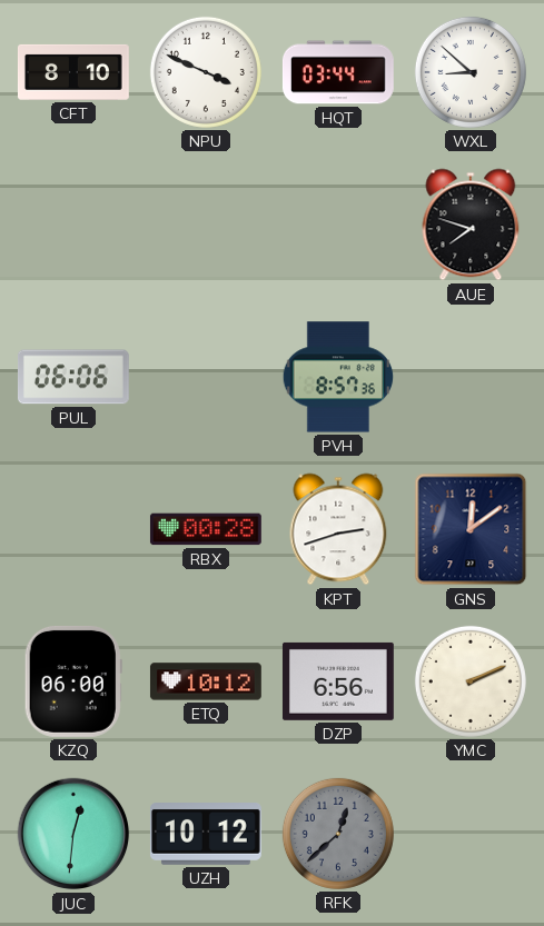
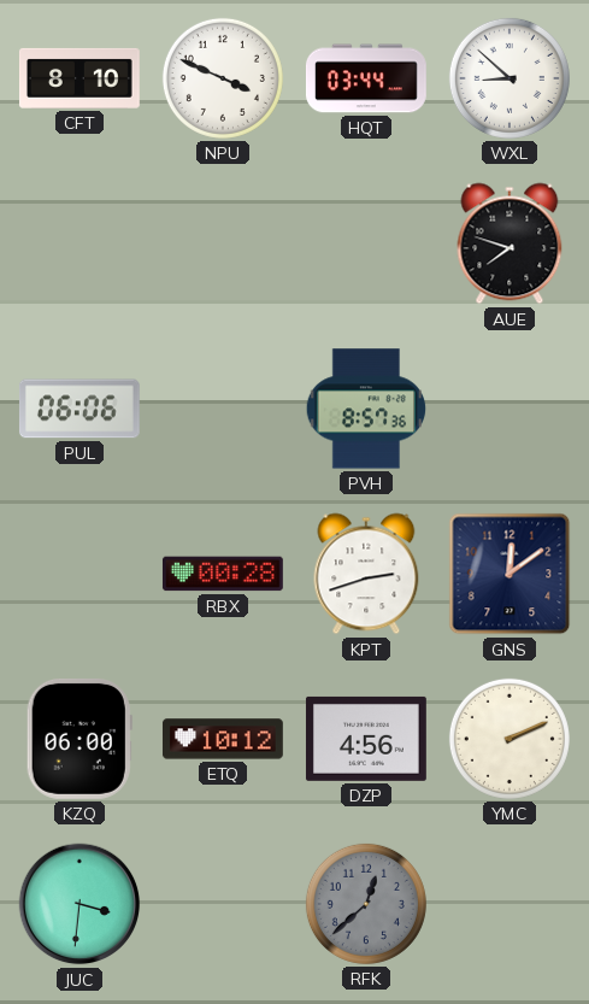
DZP: 6:56 -> 4:56 (366, 739)
JUC: 12:31 -> 3:31 (79, 904)
UZH: 10:12 -> none (206, 835)
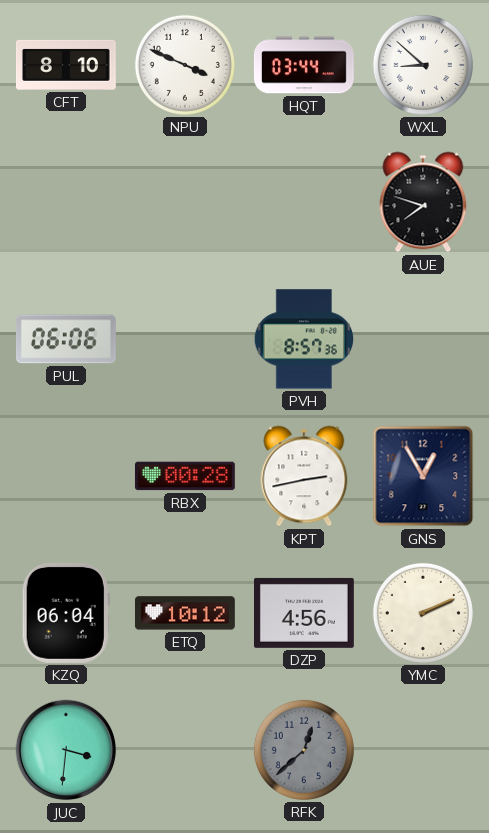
KPT: 2:42 -> 2:43 (304, 476)
GNS: 12:09 -> 12:55 (423, 476)
KZQ: 06:00 -> 06:04 (66, 613)
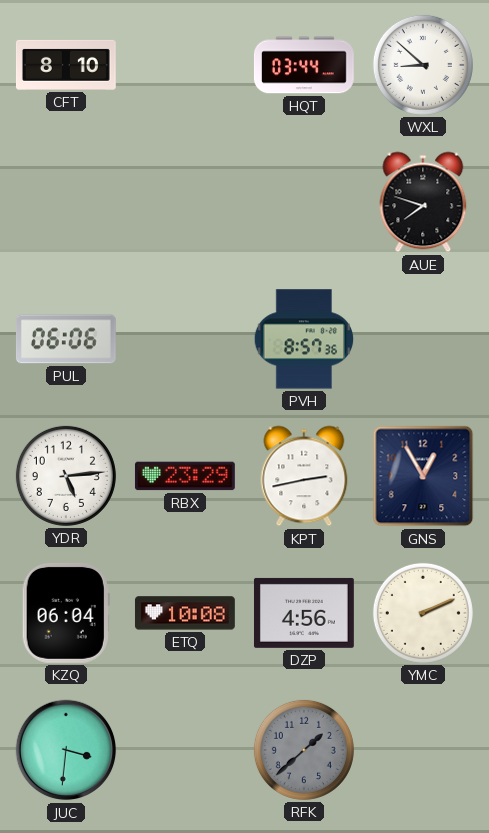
NPU: 3:49 -> none (185, 65)
YDR: none -> 5:14 (66, 476)
RBX: 00:28 -> 23:29 (185, 476)
ETQ: 10:12 -> 10:08 (185, 613)
RFK: 12:38 -> 1:38 (304, 750)
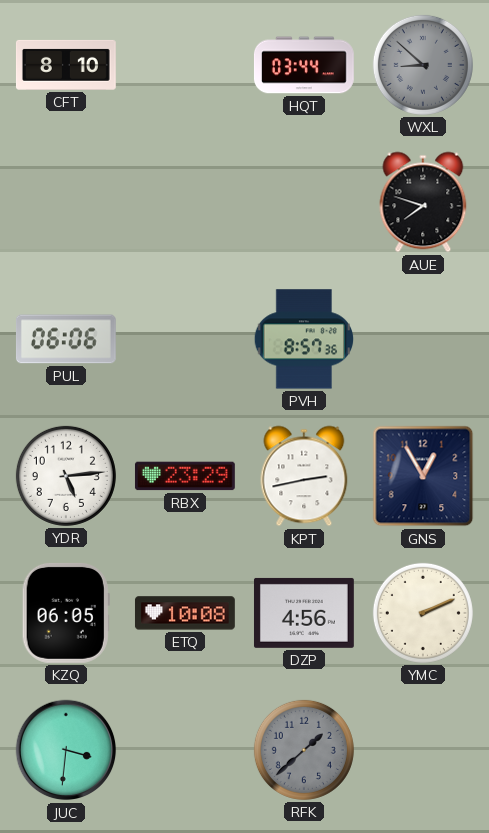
WXL dial: white -> grey (423, 65)
KZQ: 06:04 -> 06:05 (66, 613)
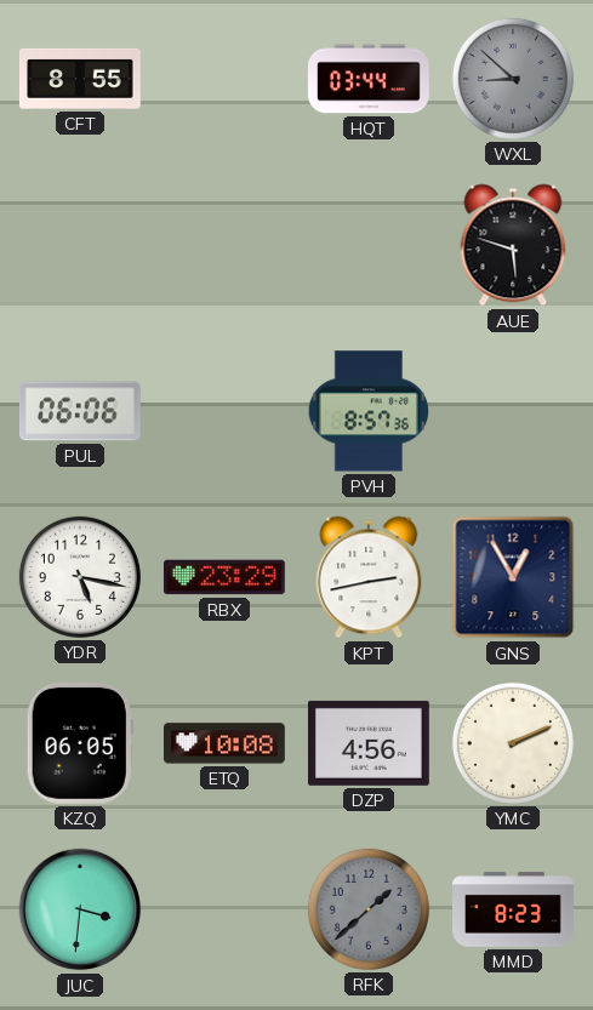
CFT: 8:10 -> 8:55 (80, 79)
AUE: 7:48 -> 5:48 (513, 245)
YDR: 5:14 -> 5:17 (80, 577)
MMD: none -> 8:23 (514, 909)
